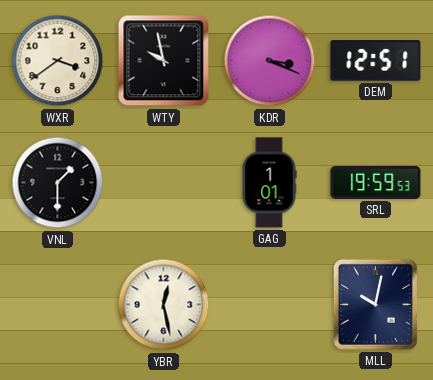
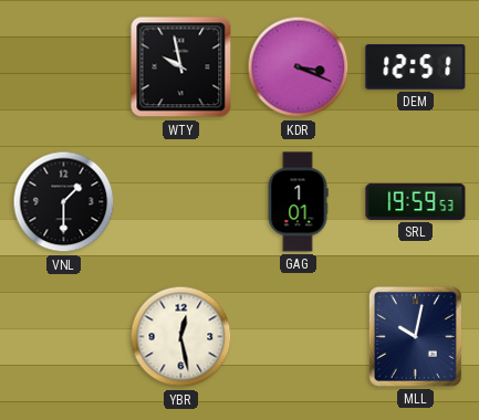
WXR: 3:39 -> none (58, 61)
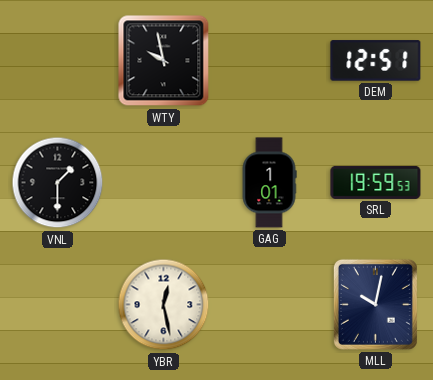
KDR: 3:19 -> none (299, 67)
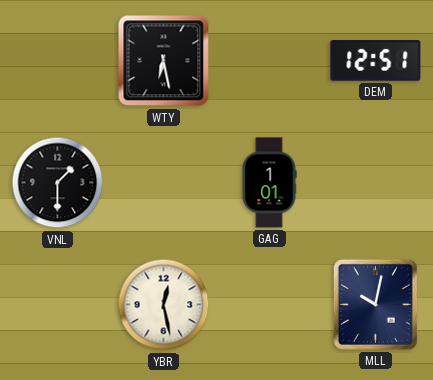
WTY: 9:58 -> 6:28 (164, 61)
SRL: 19:59 -> none (376, 182)
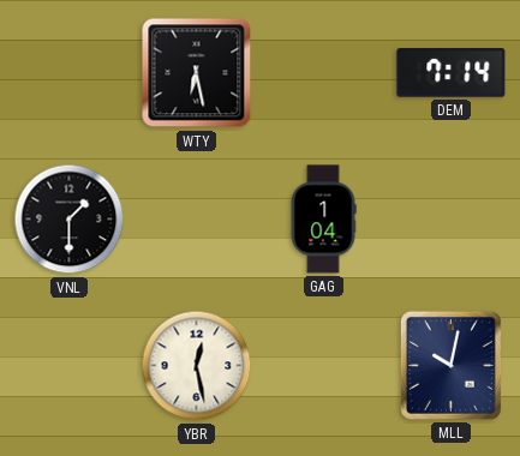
DEM: 12:51 -> 7:14 (452, 73)
GAG: 1:01 -> 1:04 (323, 220)
